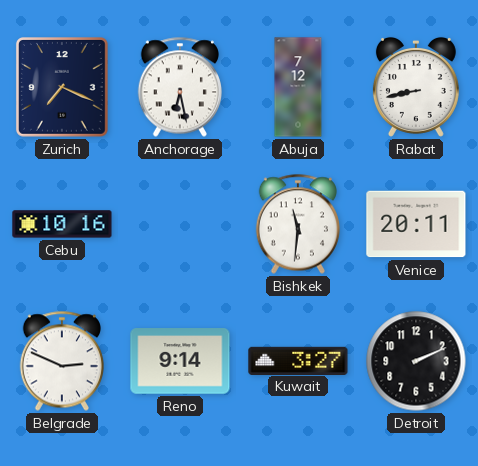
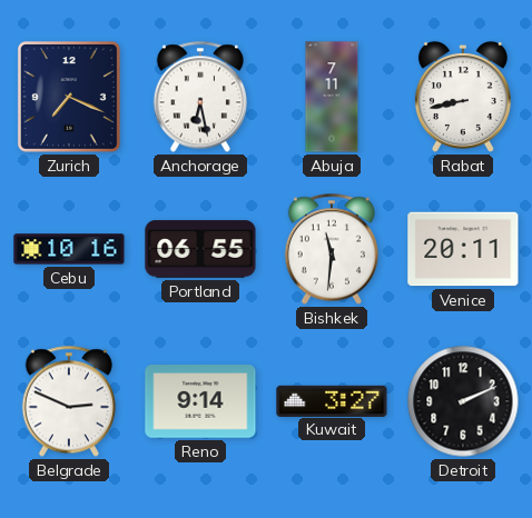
Abuja: 7:12 -> 7:11 (332, 97)
Portland: none -> 06:55 (200, 249)
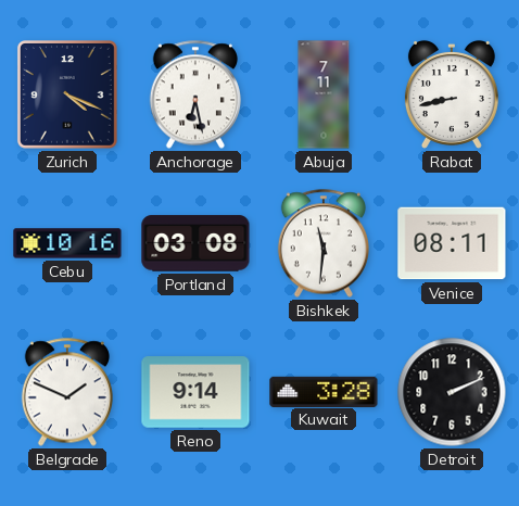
Zurich: 7:19 -> 4:19 (68, 96)
Portland: 06:55 -> 03:08 (195, 243)
Venice: 20:11 -> 08:11 (452, 243)
Belgrade: 2:49 -> 1:49 (66, 392)
Kuwait: 3:27 -> 3:28 (324, 391)
